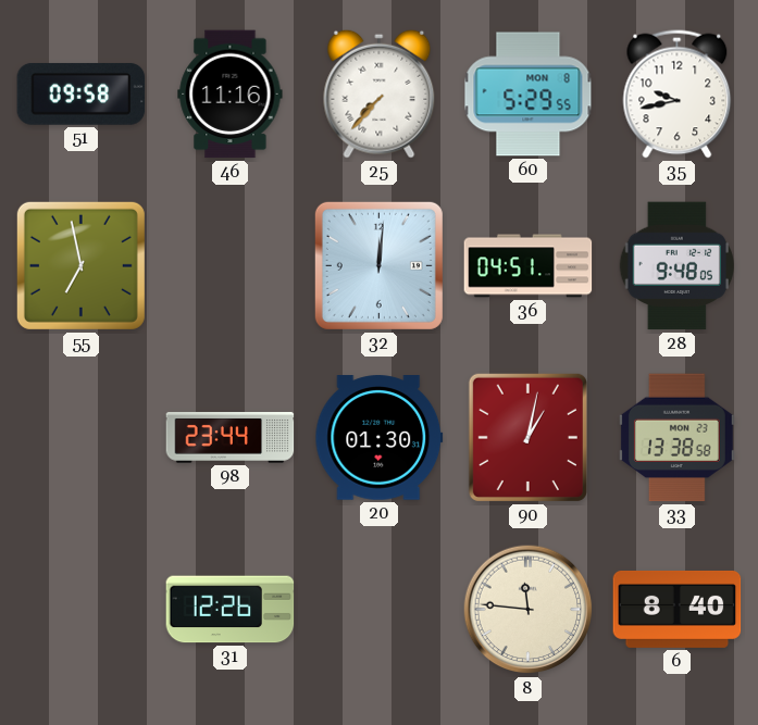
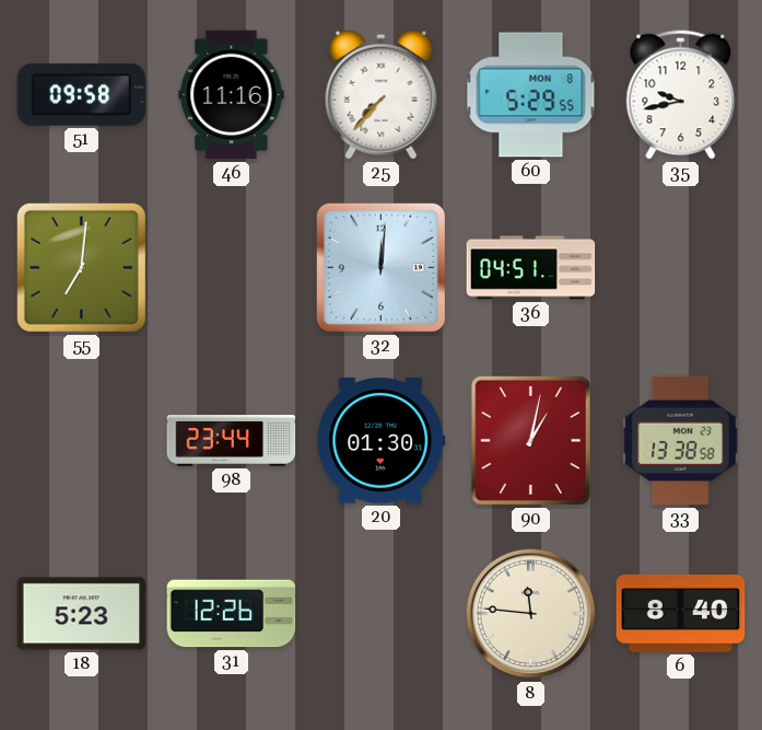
55: 6:58 -> 7:01 (81, 267)
28: 9:48 -> none (676, 266)
18: none -> 5:23 (82, 614)
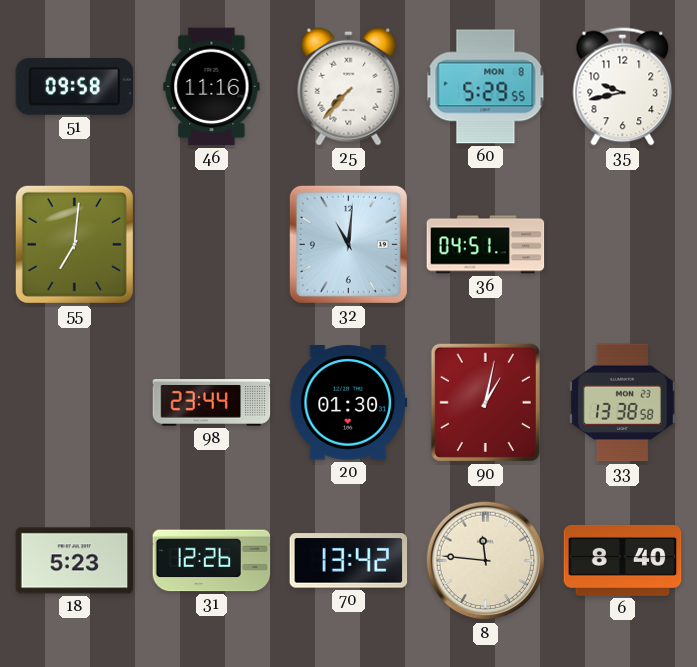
32: 12:01 -> 11:01 (348, 244)
70: none -> 13:42 (349, 561)
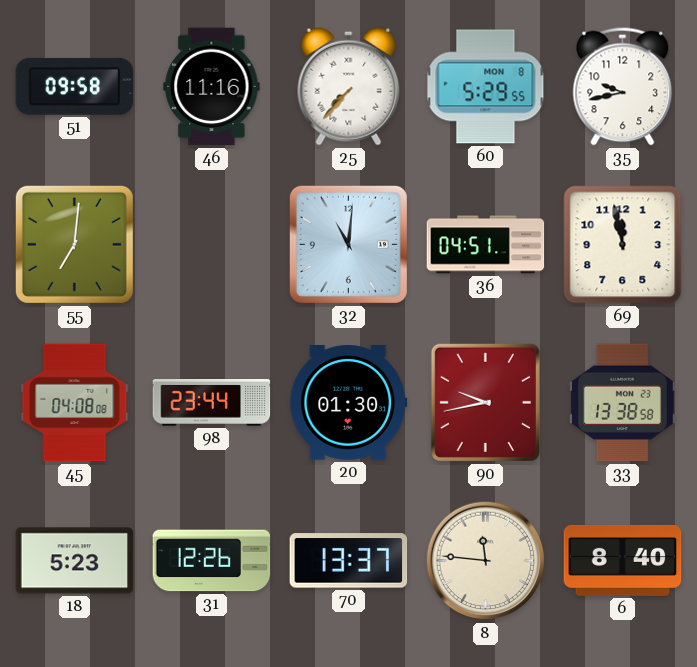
69: none -> 11:58 (623, 245)
45: none -> 04:08 (75, 403)
90: 1:02 -> 9:43 (485, 402)
70: 13:42 -> 13:37 (349, 561)
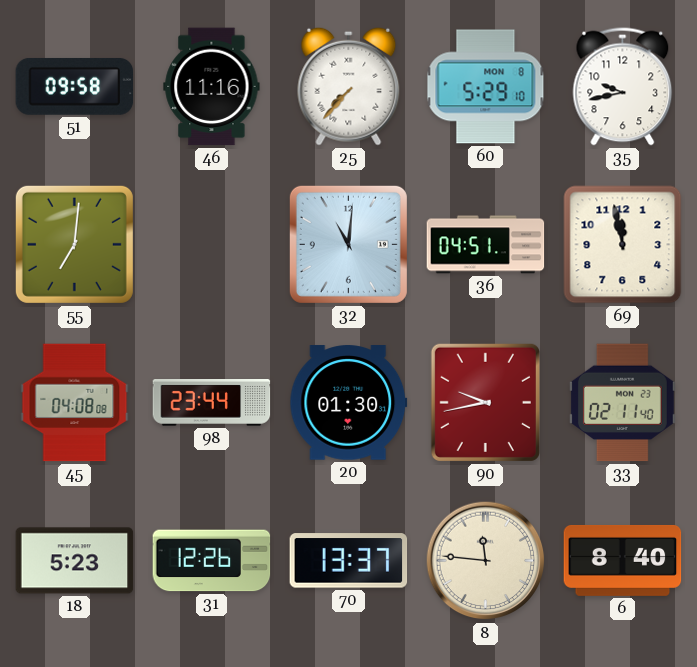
60: 5:29:55 -> 5:29:10 (486, 87)
33: 13:38 -> 02:11 (623, 403)
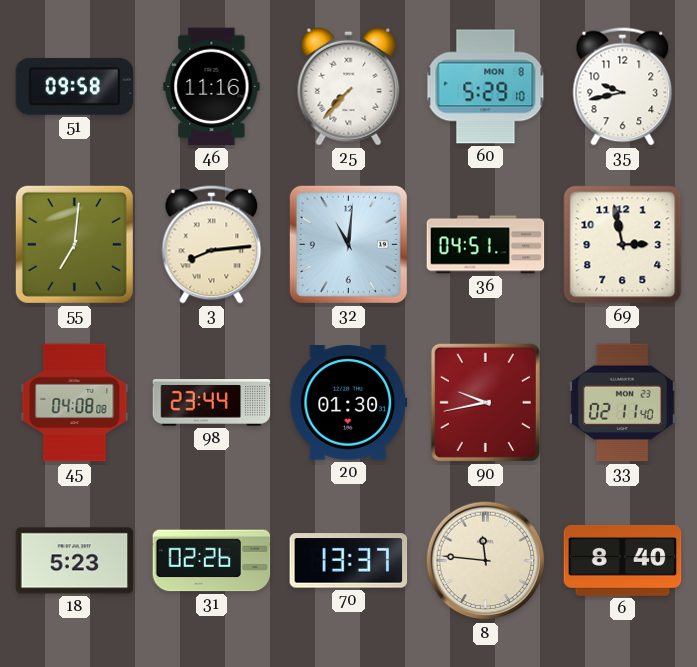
3: none -> 8:14 (212, 245)
69: 11:58 -> 2:58 (623, 245)
31: 12:26 -> 02:26 (212, 561)
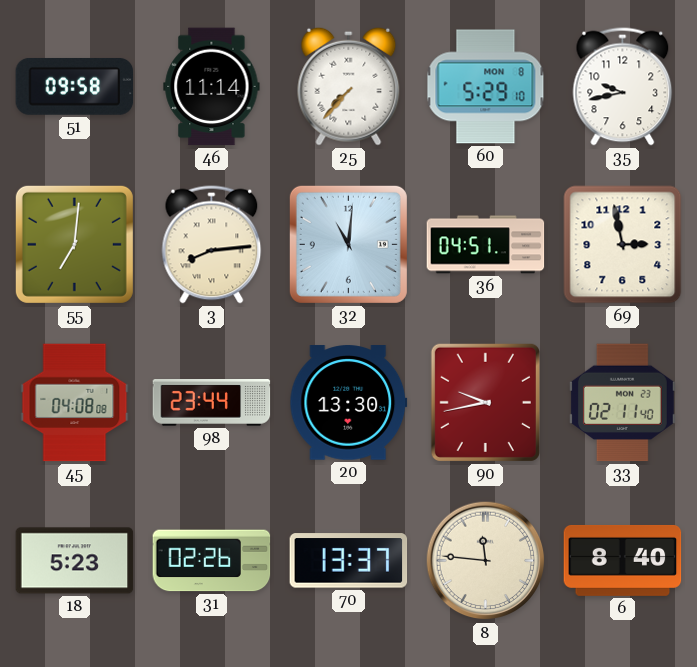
46: 11:16 -> 11:14 (212, 87)
20: 01:30 -> 13:30 (349, 403)
